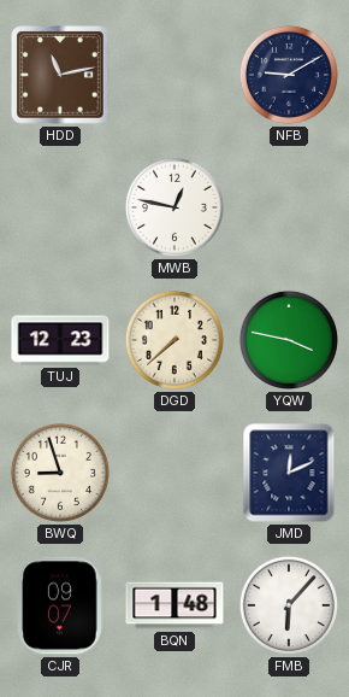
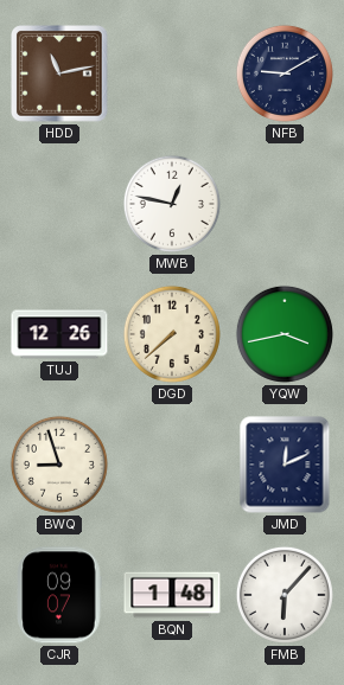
TUJ: 12:23 -> 12:26 (59, 334)
YQW: 3:47 -> 3:43 (285, 334)
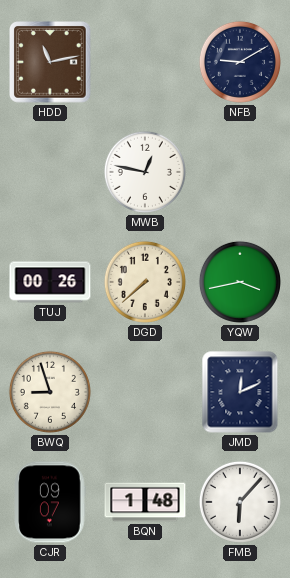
TUJ: 12:26 -> 00:26 (50, 282)
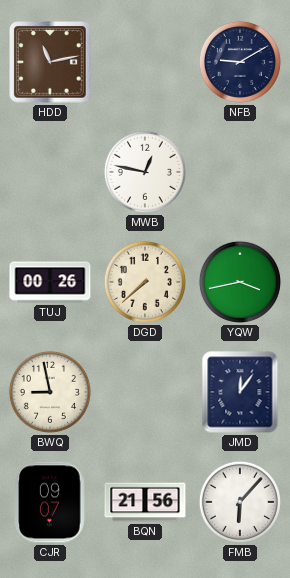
BWQ: 8:57 -> 8:58 (50, 392)
JMD: 12:11 -> 12:06 (240, 392)
BQN: 1:48 -> 21:56 (145, 502)
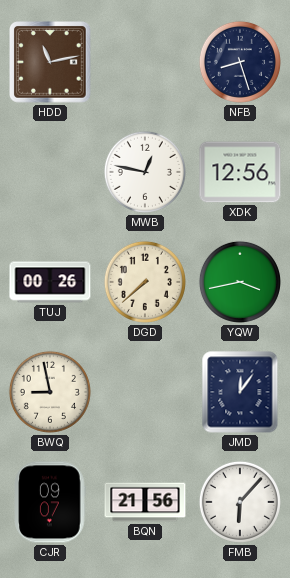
NFB: 9:10 -> 8:27 (240, 62)
XDK: none -> 12:56 (240, 172)
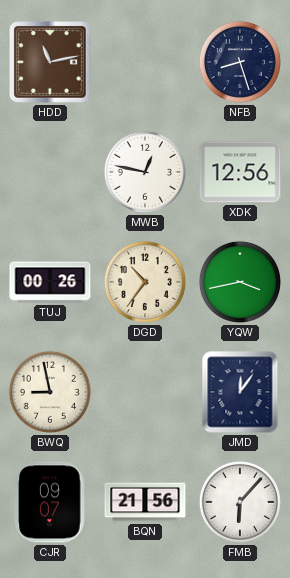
DGD: 7:38 -> 10:36 (145, 282)
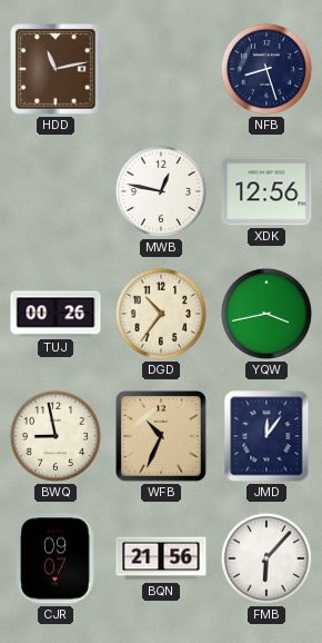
WFB: none -> 10:34 (162, 437)
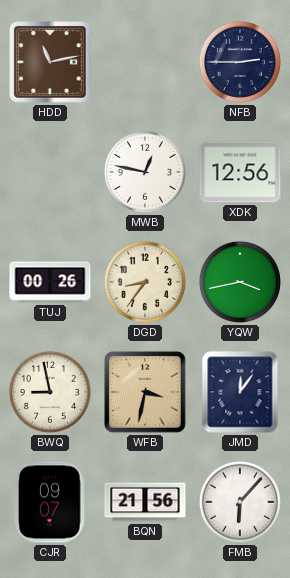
NFB: 8:27 -> 2:45 (240, 62)
DGD: 10:36 -> 8:36 (145, 282)
WFB: 10:34 -> 3:32 (146, 393)
